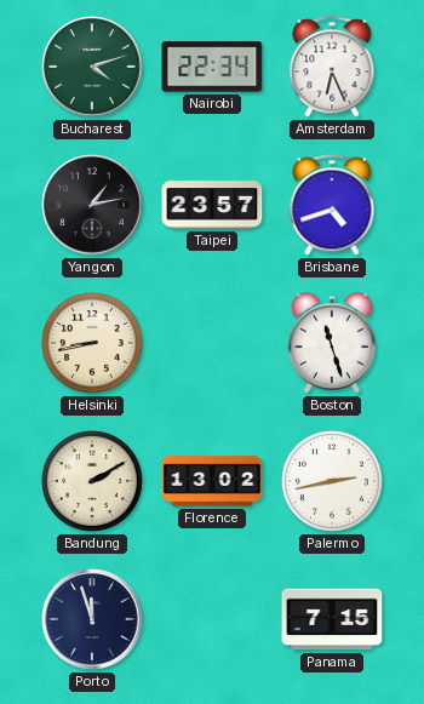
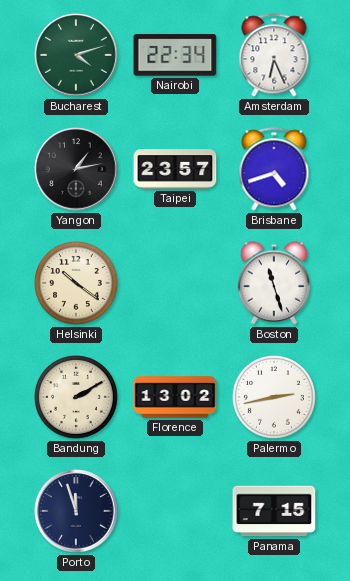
Helsinki: 8:43 -> 10:21 (77, 284)
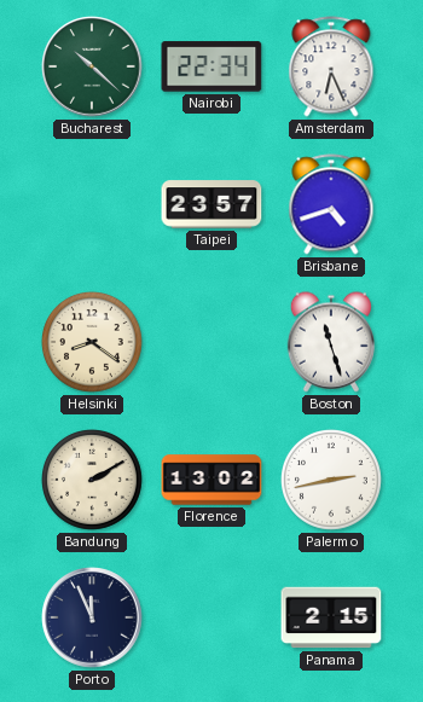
Bucharest: 4:12 -> 10:22 (92, 66)
Yangon: 1:13 -> none (76, 169)
Helsinki: 10:21 -> 8:21 (93, 343)
Porto: 11:57 -> 11:56 (92, 617)
Panama: 7:15 -> 2:15 (331, 617)
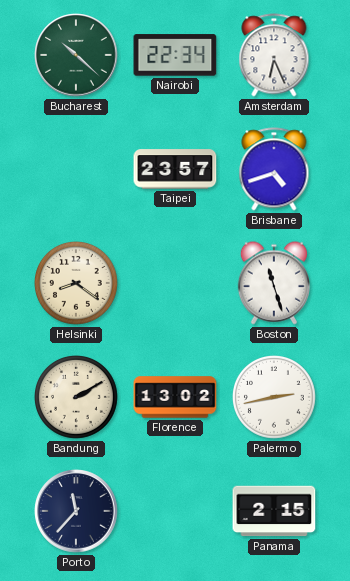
Porto: 11:56 -> 11:37 (76, 511)
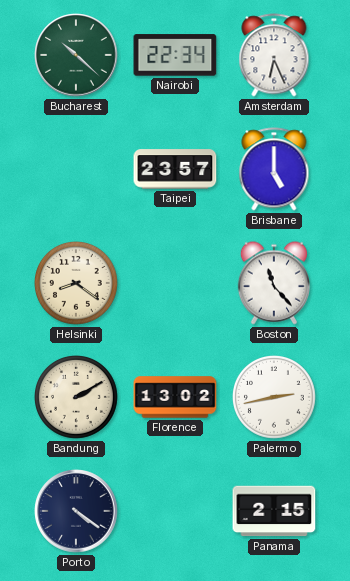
Brisbane: 4:42 -> 5:00 (274, 169)
Boston: 11:27 -> 11:23 (273, 283)
Porto: 11:37 -> 4:21 (76, 511)
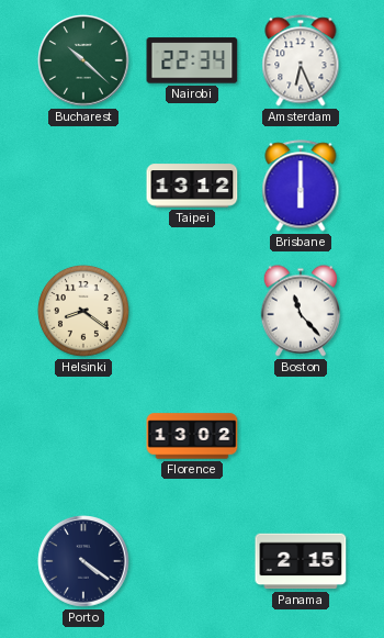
Taipei: 23:57 -> 13:12 (192, 186)
Brisbane: 5:00 -> 6:00 (301, 186)
Bandung: 2:10 -> none (77, 398)
Palermo: 2:43 -> none (275, 398)
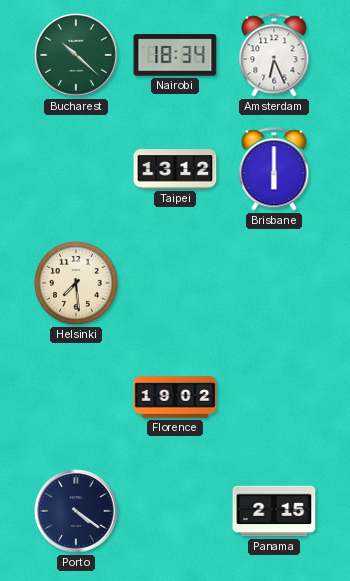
Nairobi: 22:34 -> 18:34 (175, 55)
Helsinki: 8:21 -> 7:29 (77, 284)
Boston: 11:23 -> none (300, 311)
Florence: 13:02 -> 19:02 (175, 397)
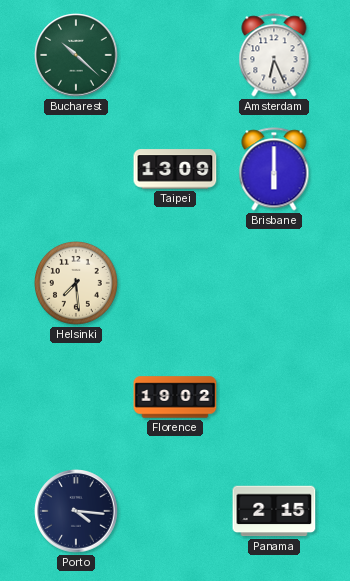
Nairobi: 18:34 -> none (175, 55)
Taipei: 13:12 -> 13:09 (175, 169)
Porto: 4:21 -> 4:16 (76, 511)
